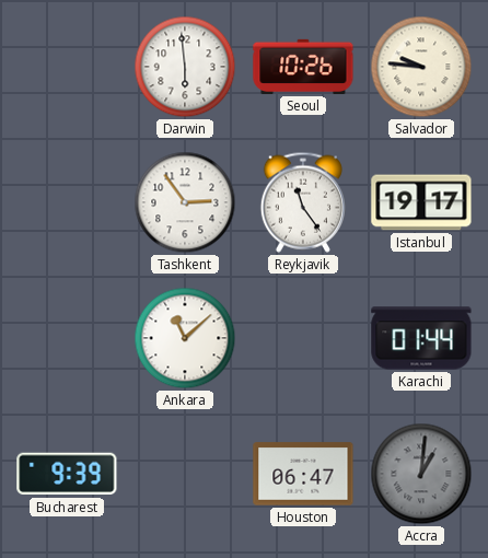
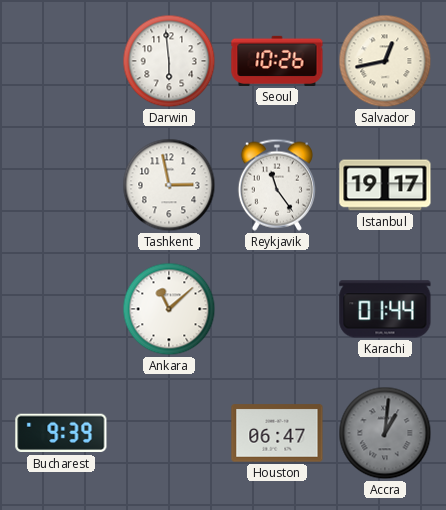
Salvador: 9:46 -> 12:43 (385, 61)
Tashkent: 2:54 -> 2:58 (169, 185)
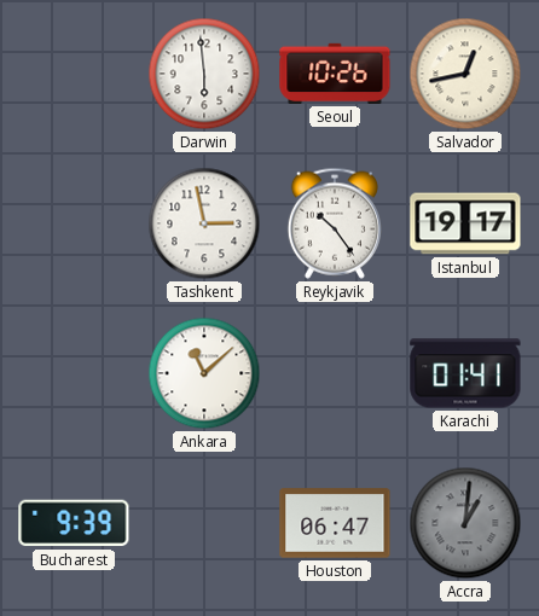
Reykjavik: 11:24 -> 10:24 (335, 223)
Karachi: 01:44 -> 01:41 (465, 373)
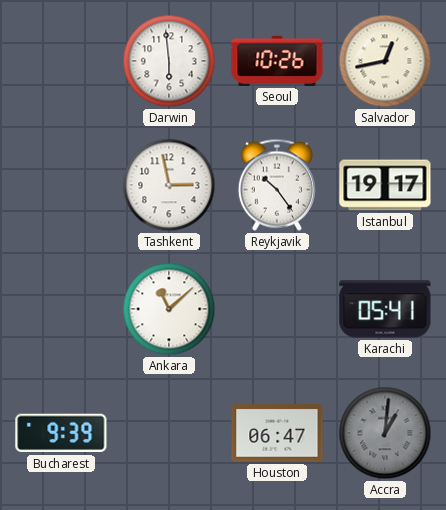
Karachi: 01:41 -> 05:41 (385, 309)
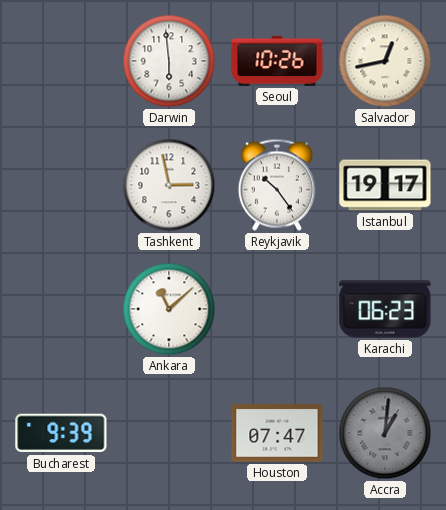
Karachi: 05:41 -> 06:23 (385, 309)
Houston: 06:47 -> 07:47 (277, 433)
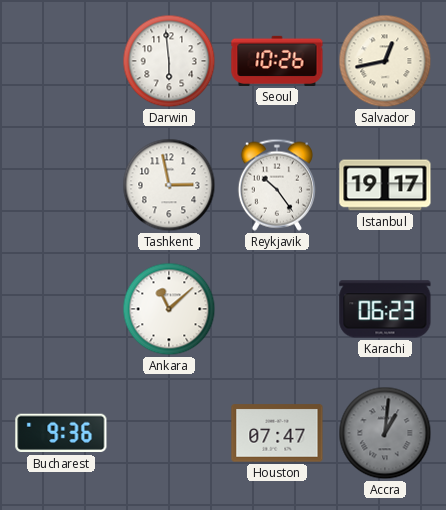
Bucharest: 9:39 -> 9:36 (61, 433)
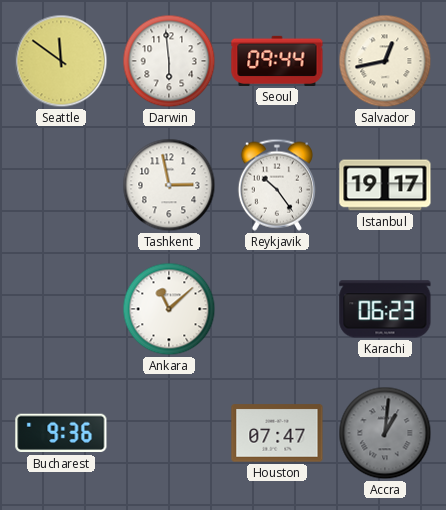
Seattle: none -> 11:51 (61, 61)
Seoul: 10:26 -> 09:44 (277, 61)
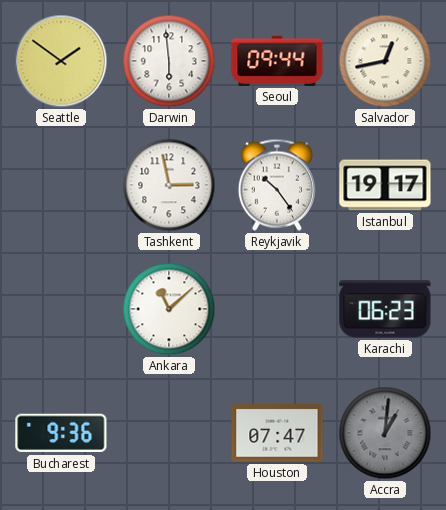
Seattle: 11:51 -> 1:51 (61, 61)
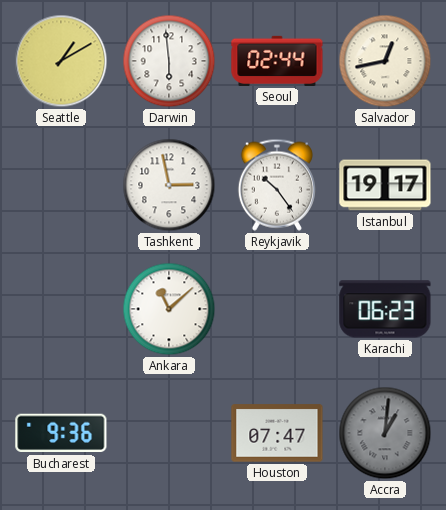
Seattle: 1:51 -> 1:10 (61, 61)
Seoul: 09:44 -> 02:44 (277, 61)
